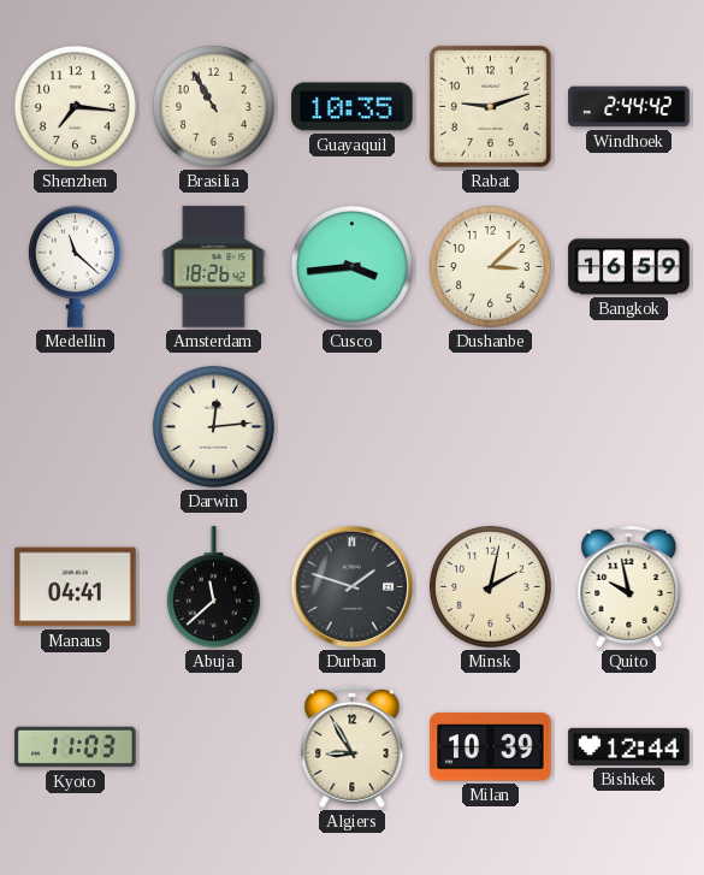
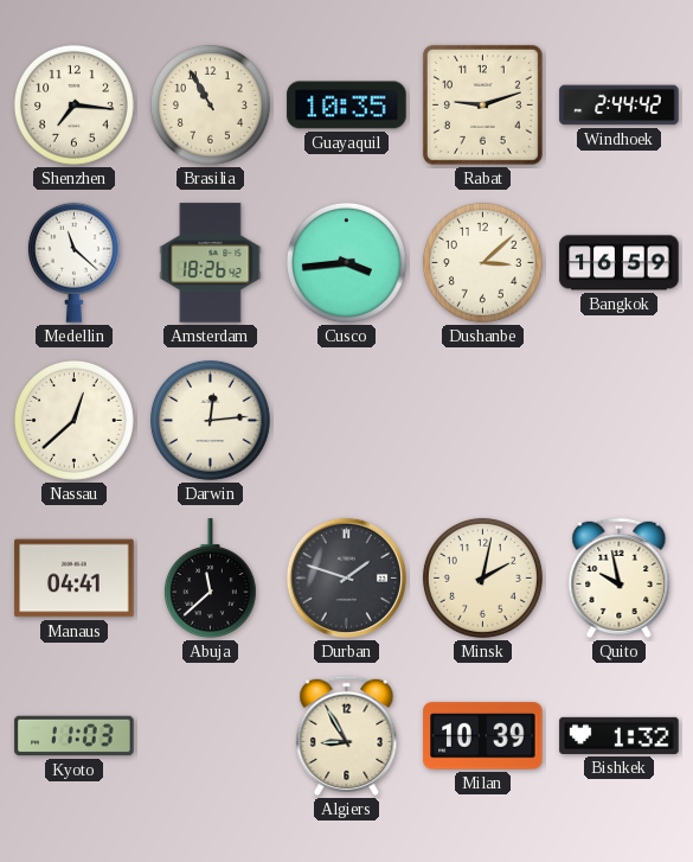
Nassau: none -> 12:38 (73, 420)
Bishkek: 12:44 -> 1:32 (620, 735)
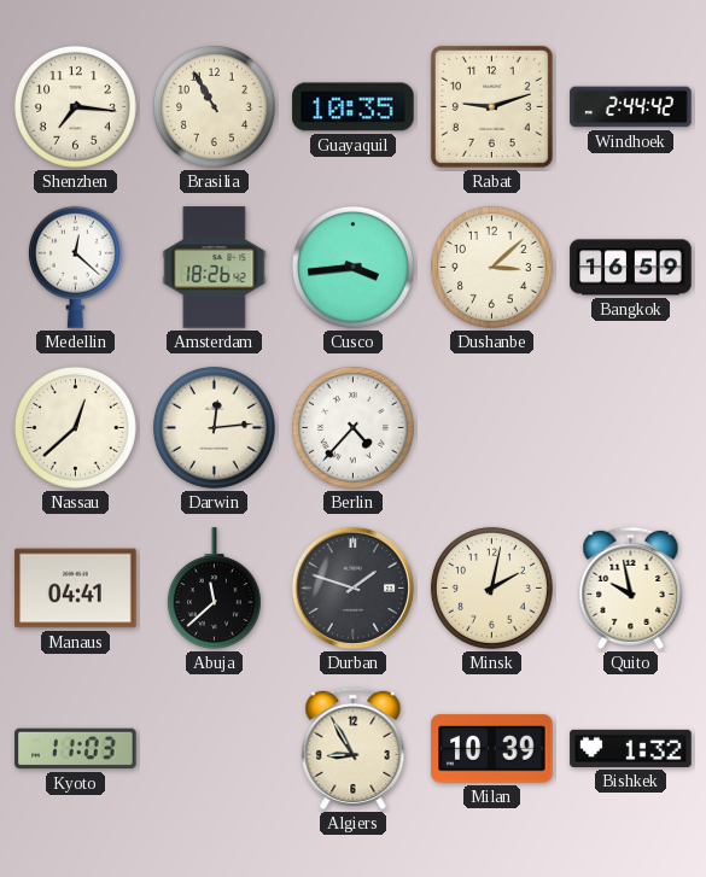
Medellin: 11:22 -> 12:22 (75, 267)
Berlin: none -> 4:37 (352, 427)
